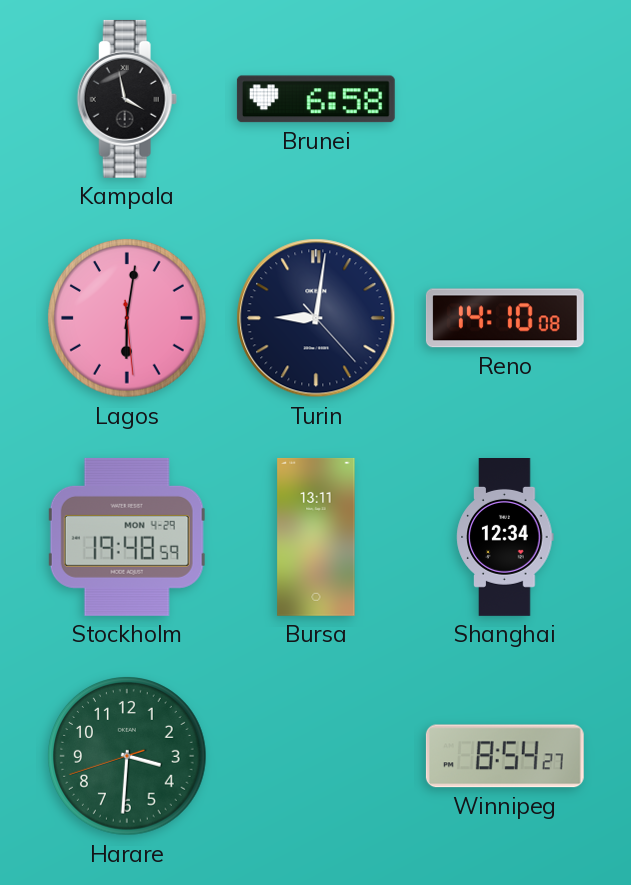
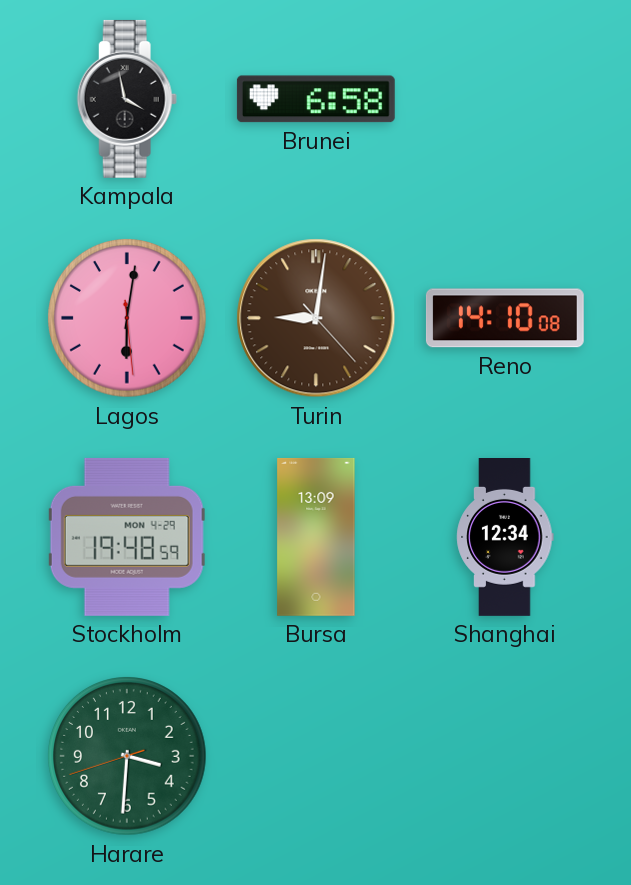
Turin dial: navy -> brown (316, 318)
Bursa: 13:11 -> 13:09 (316, 537)
Winnipeg: 8:54 -> none (505, 756)
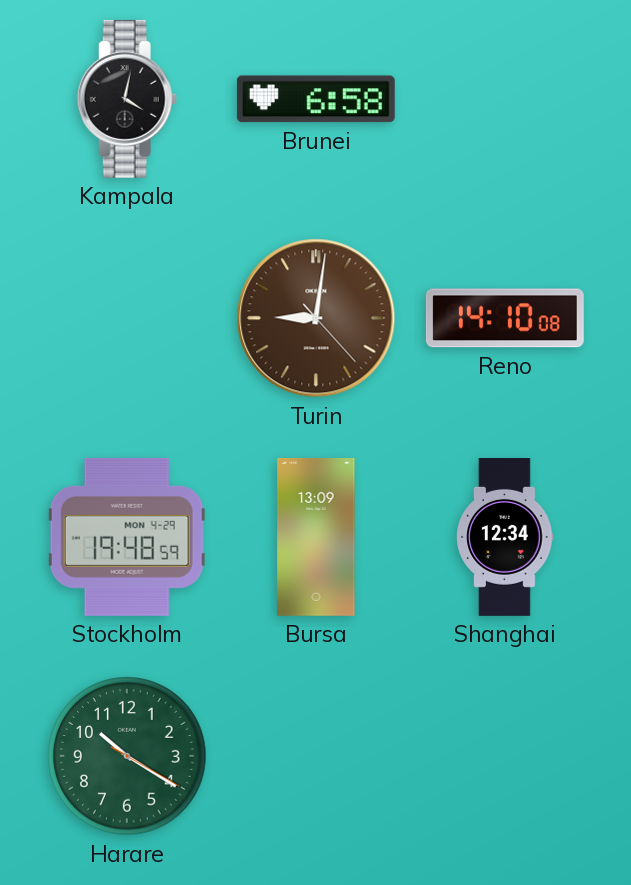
Kampala: 3:58 -> 4:02 (127, 99)
Lagos: 6:01 -> none (128, 319)
Harare: 3:30 -> 10:20 (128, 757)
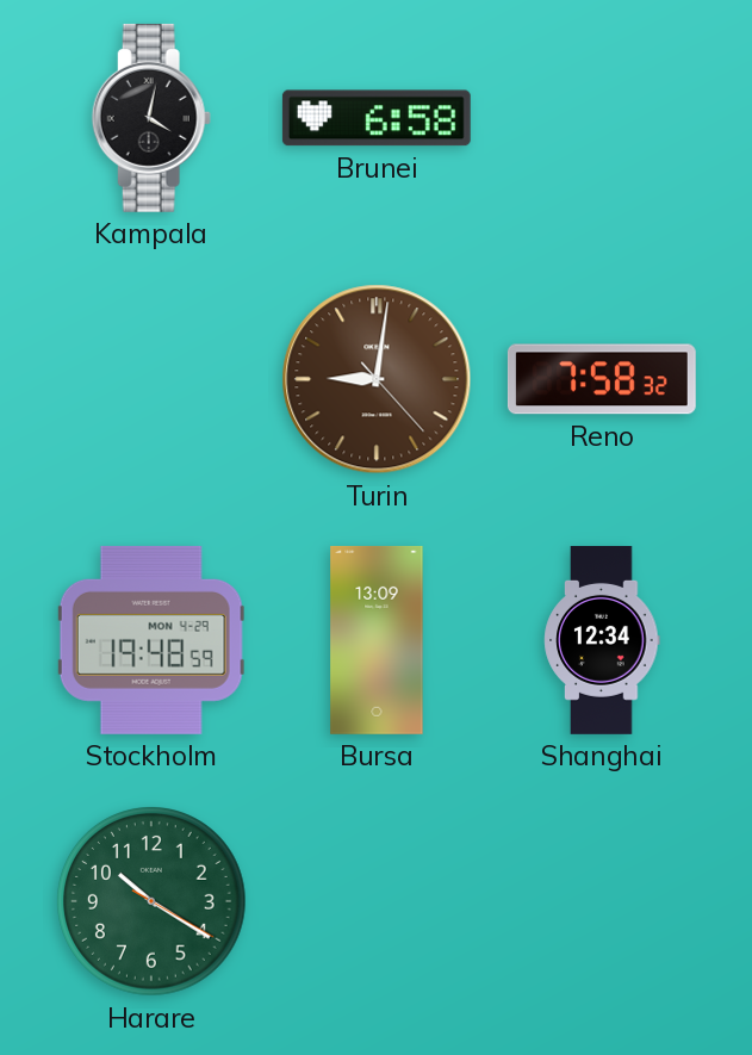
Reno: 14:10 -> 7:58 (602, 379)
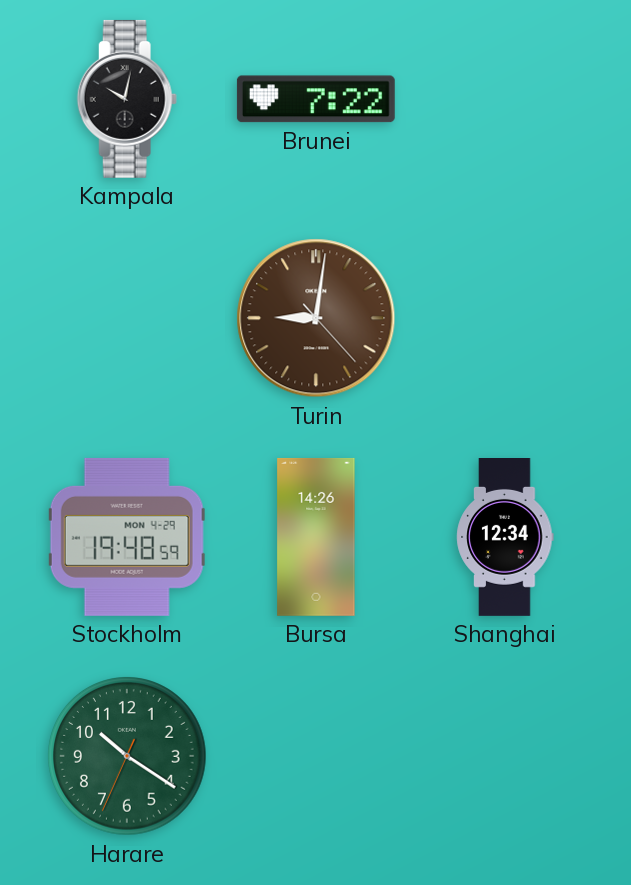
Kampala: 4:02 -> 10:02 (127, 99)
Brunei: 6:58 -> 7:22 (316, 99)
Reno: 7:58 -> none (602, 379)
Bursa: 13:09 -> 14:26 (316, 537)
Harare: 10:20:20 -> 10:20:34 (128, 757)
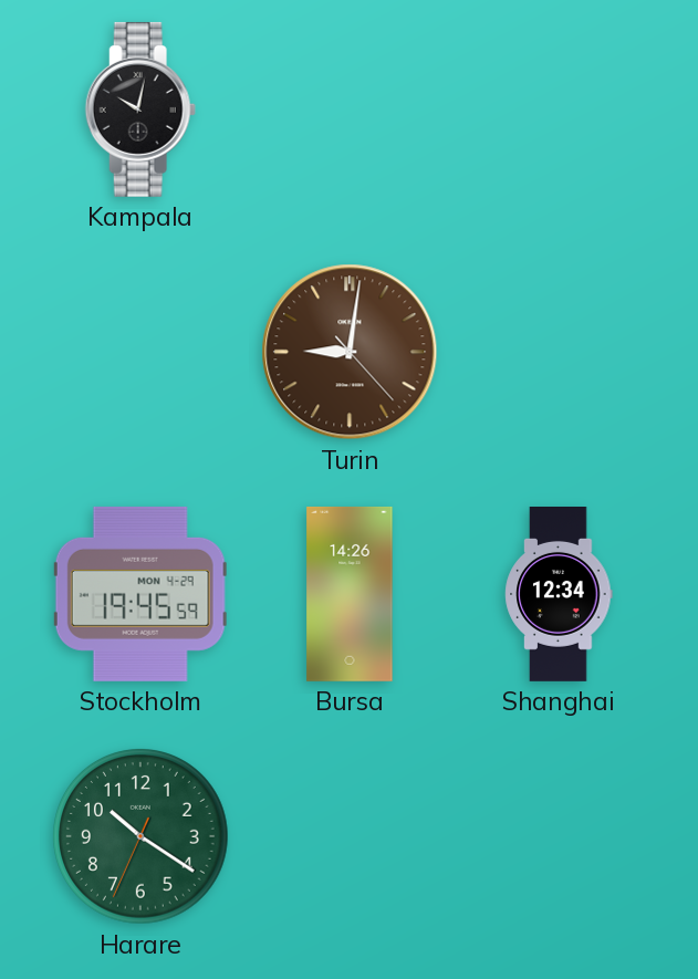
Brunei: 7:22 -> none (316, 99)
Stockholm: 19:48 -> 19:45 (140, 594)
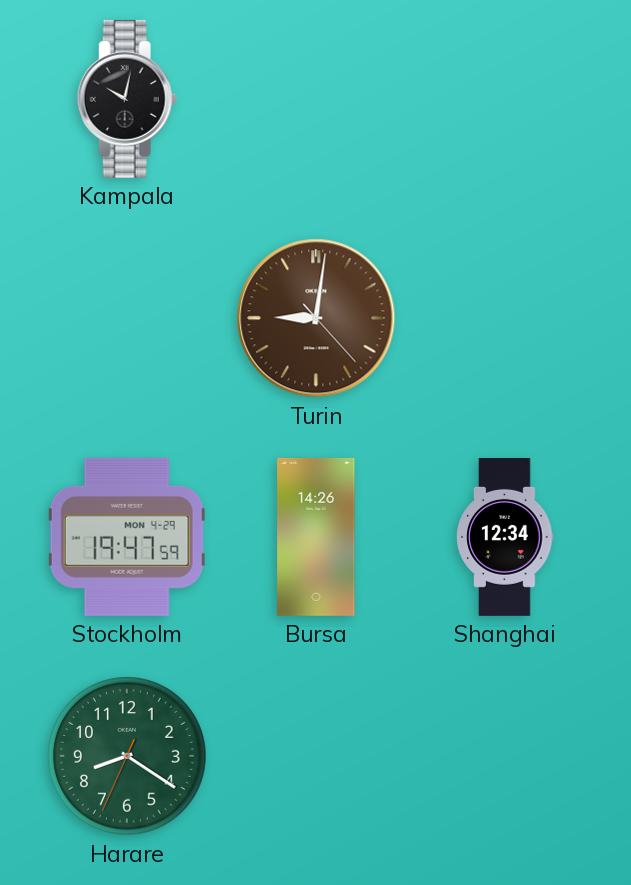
Stockholm: 19:45 -> 19:47 (127, 537)
Harare: 10:20 -> 8:20 (128, 757)
